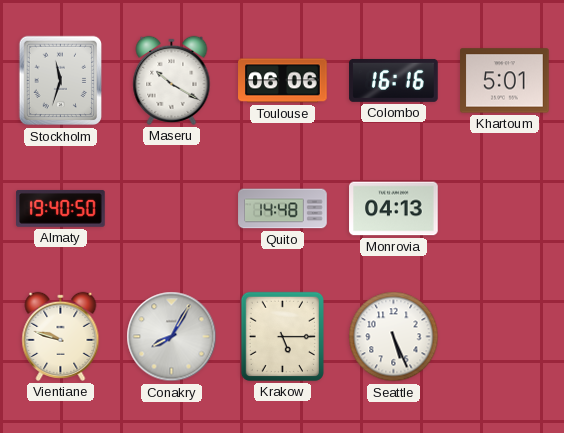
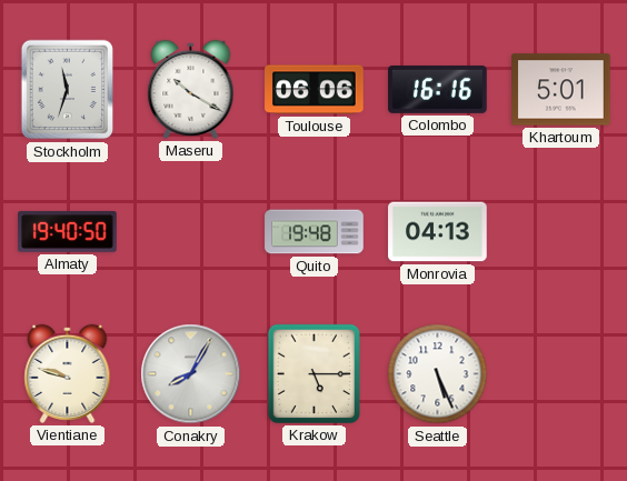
Quito: 14:48 -> 19:48 (315, 232)
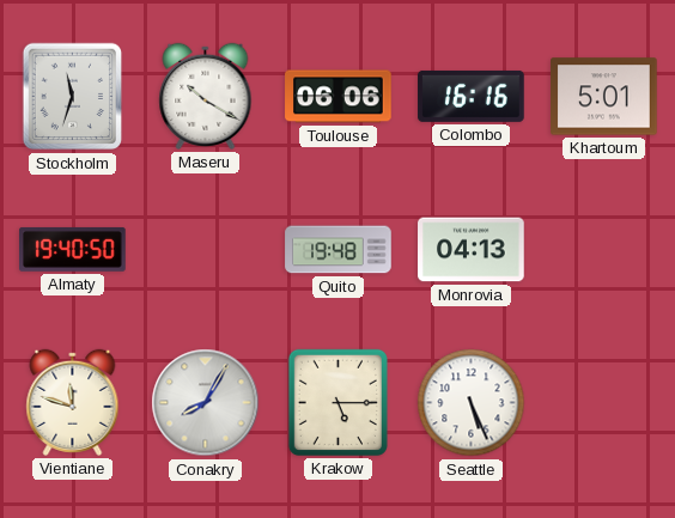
Vientiane: 9:48 -> 11:48 (73, 402)
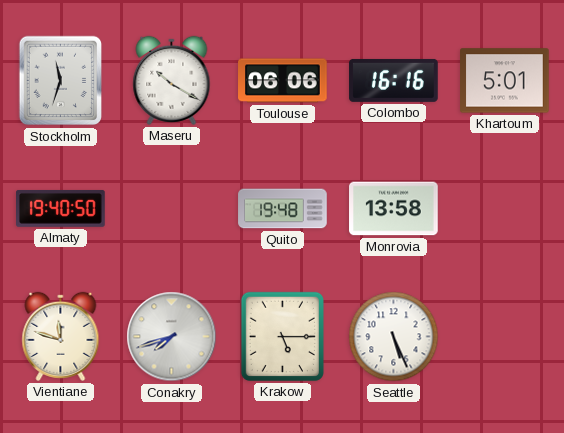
Monrovia: 04:13 -> 13:58 (394, 209)
Conakry: 8:05 -> 7:42 (172, 337)
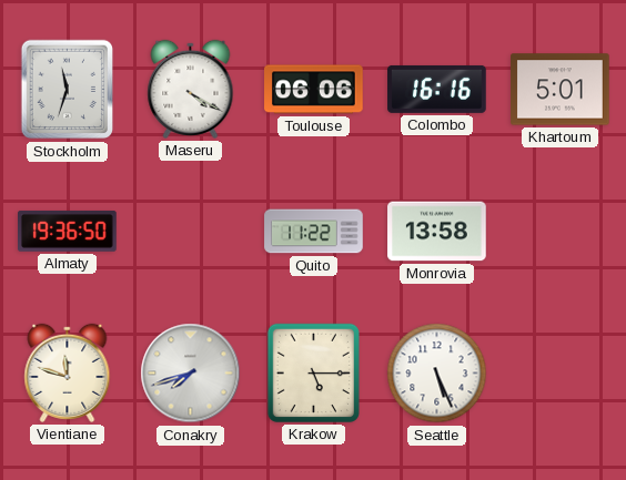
Maseru: 10:20 -> 4:20 (191, 89)
Almaty: 19:40 -> 19:36 (68, 231)
Quito: 19:48 -> 11:22 (314, 232)
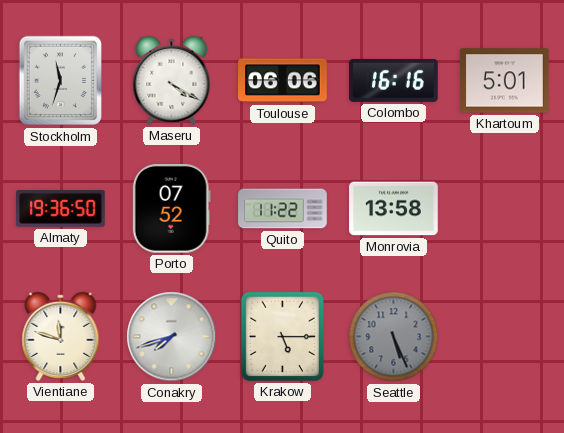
Porto: none -> 07:52 (171, 209)
Seattle dial: white -> grey (394, 337)
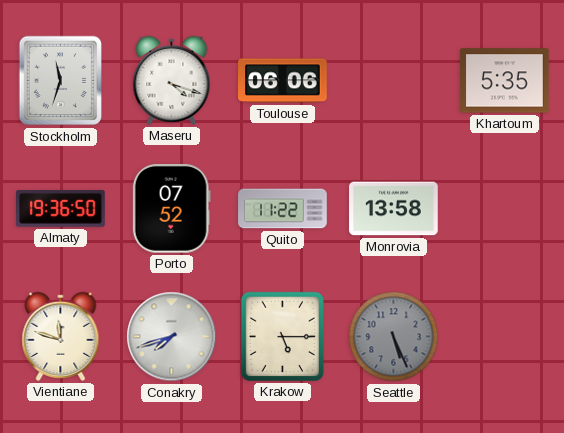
Maseru: 4:20 -> 4:18 (172, 80)
Colombo: 16:16 -> none (394, 80)
Khartoum: 5:01 -> 5:35 (505, 81)
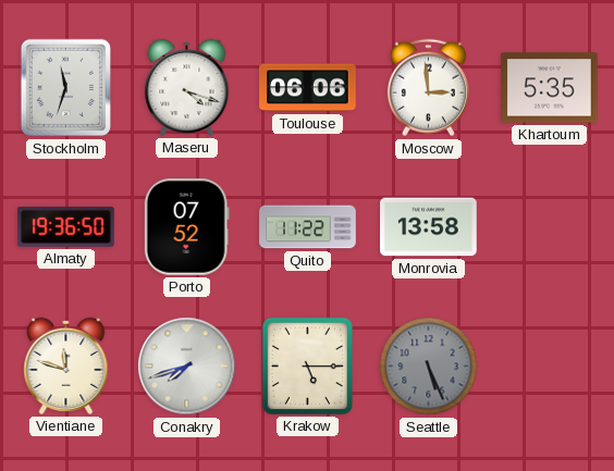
Moscow: none -> 2:59 (428, 88)
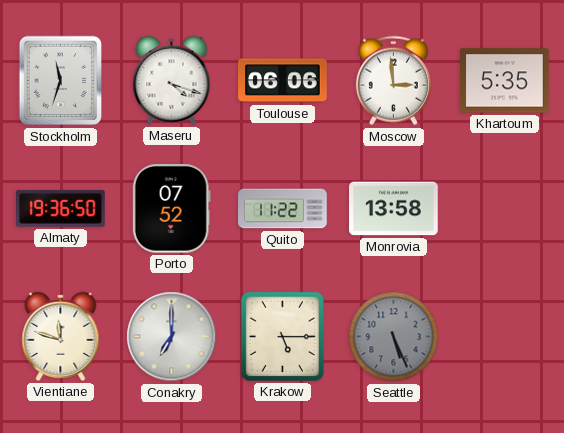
Conakry: 7:42 -> 7:00 (172, 337)
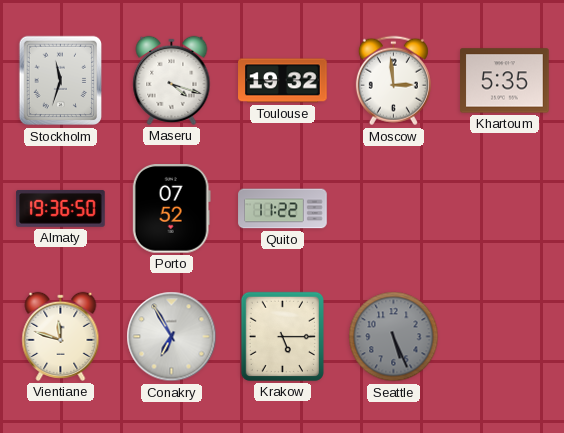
Toulouse: 06:06 -> 19:32 (283, 81)
Monrovia: 13:58 -> none (394, 209)
Conakry: 7:00 -> 6:55 (172, 337)
